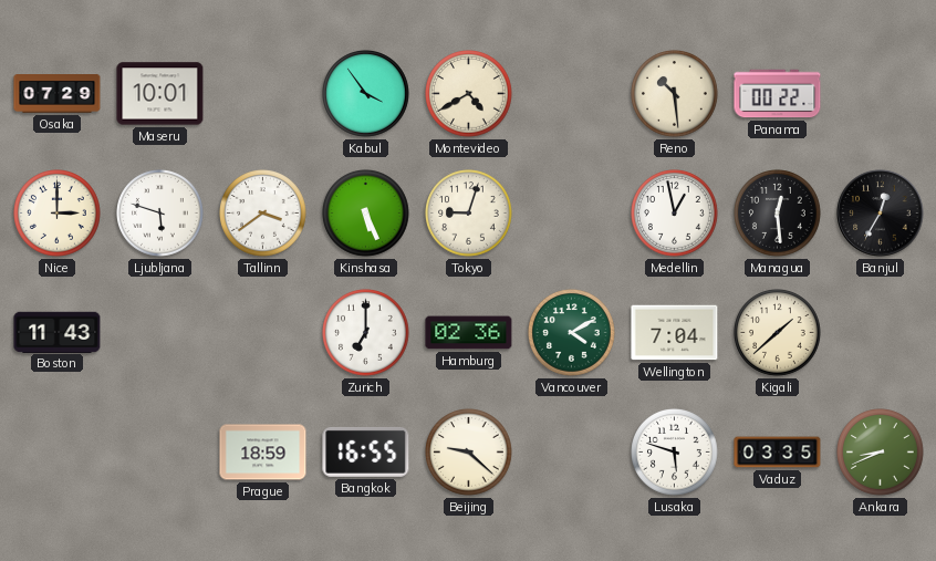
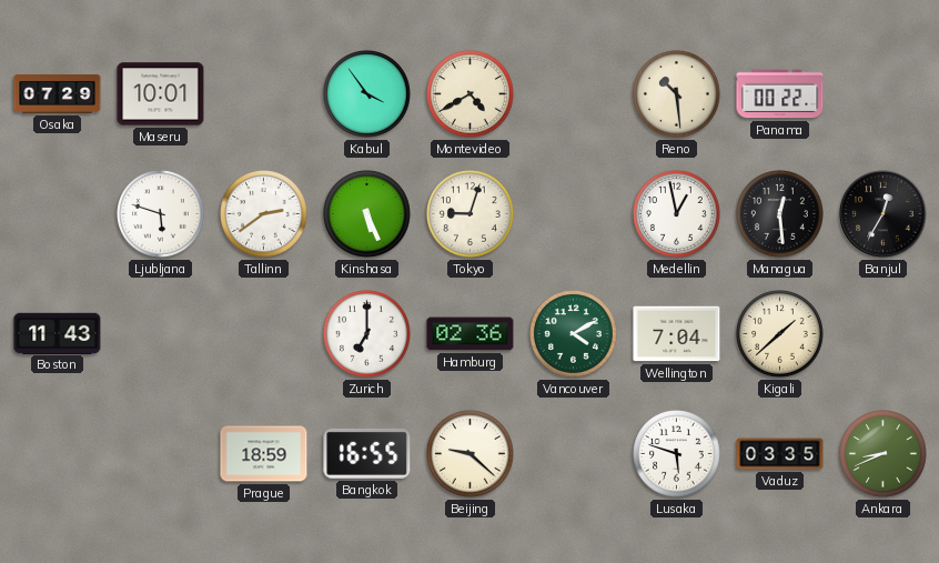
Nice: 3:00 -> none (58, 214)
Tallinn: 3:39 -> 2:39 (264, 214)
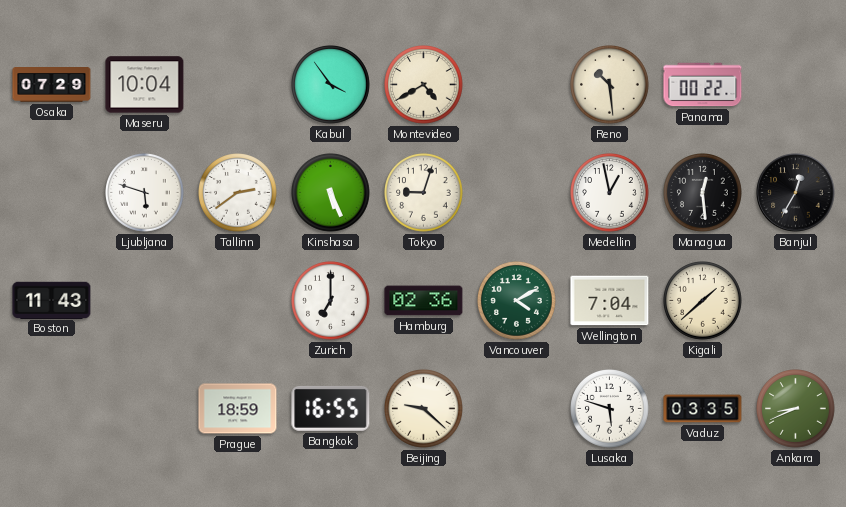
Maseru: 10:01 -> 10:04 (145, 85)
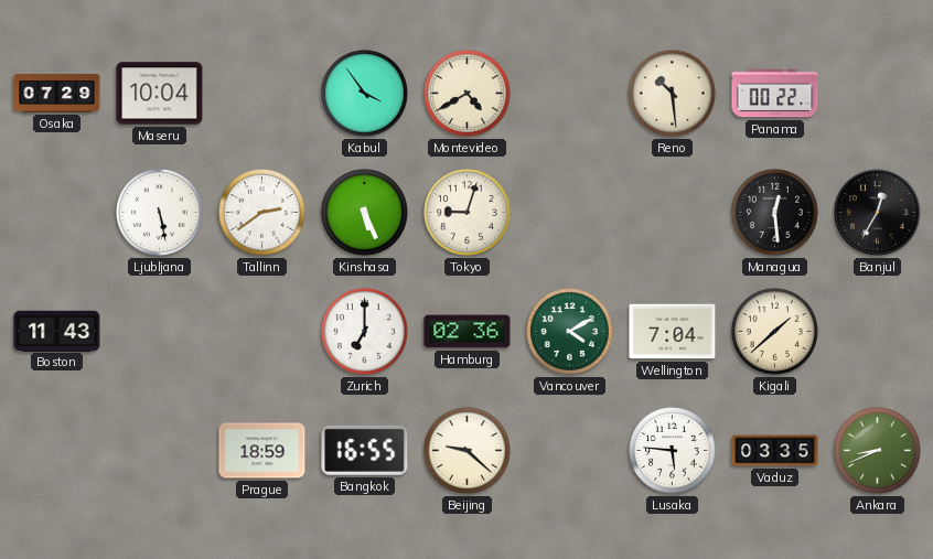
Ljubljana: 5:48 -> 5:28 (160, 213)
Medellin: 12:58 -> none (610, 193)
Lusaka: 5:48 -> 5:46 (673, 451)
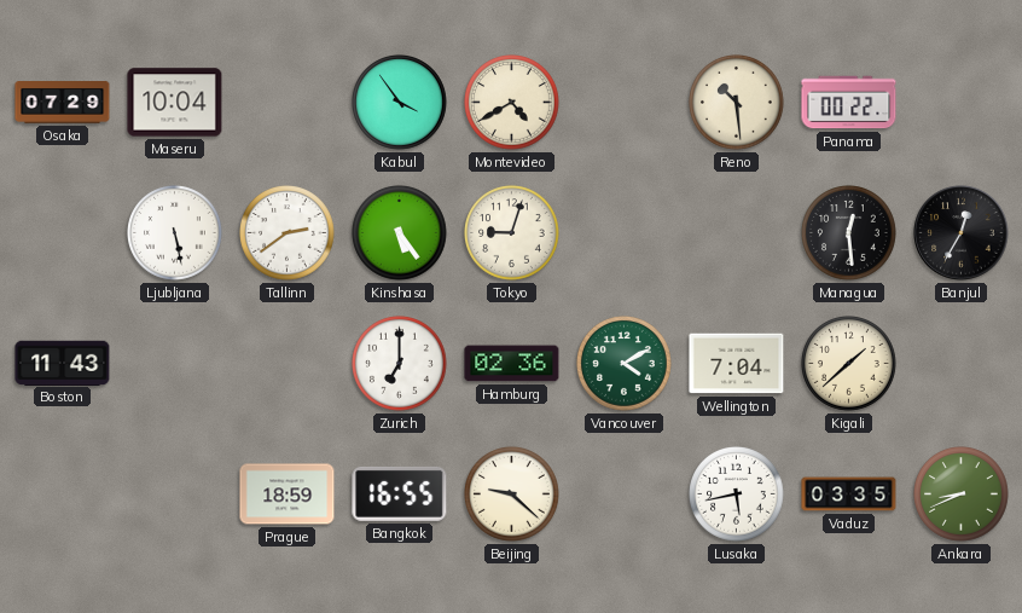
Kinshasa: 5:26 -> 5:24 (400, 233)
Lusaka: 5:46 -> 5:43 (737, 495)
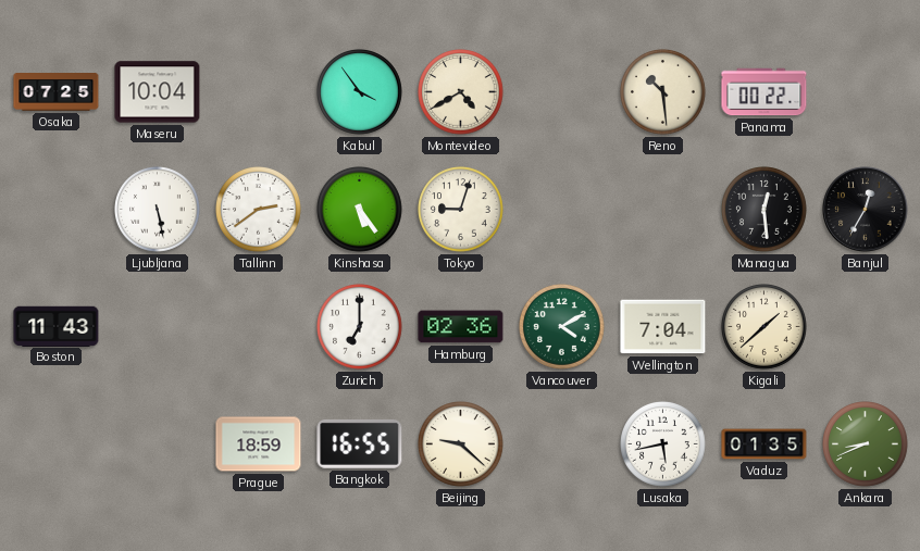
Osaka: 07:29 -> 07:25 (57, 92)
Vaduz: 03:35 -> 01:35 (764, 444)
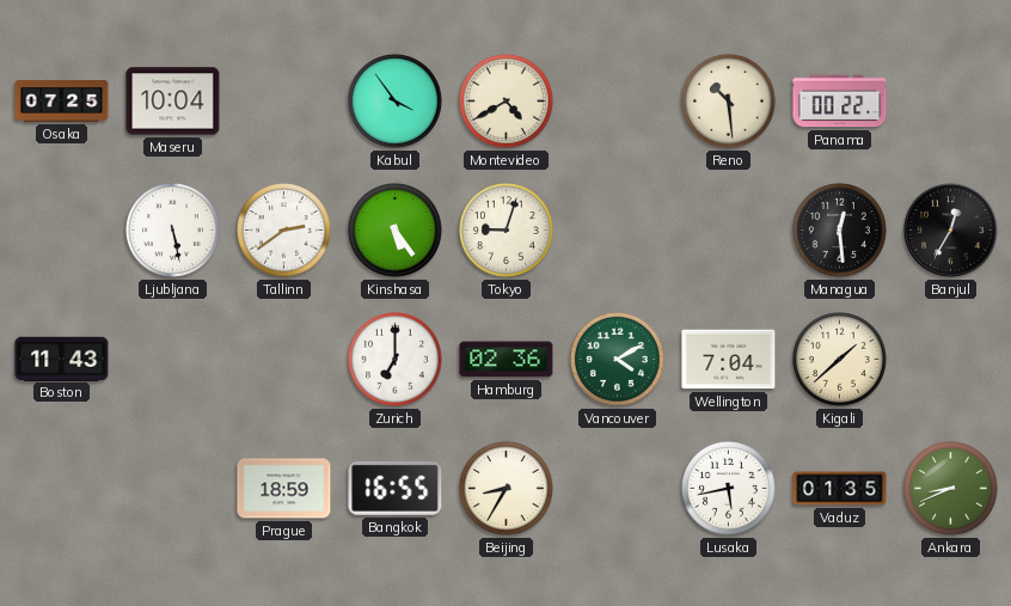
Beijing: 9:22 -> 8:35 (507, 489)
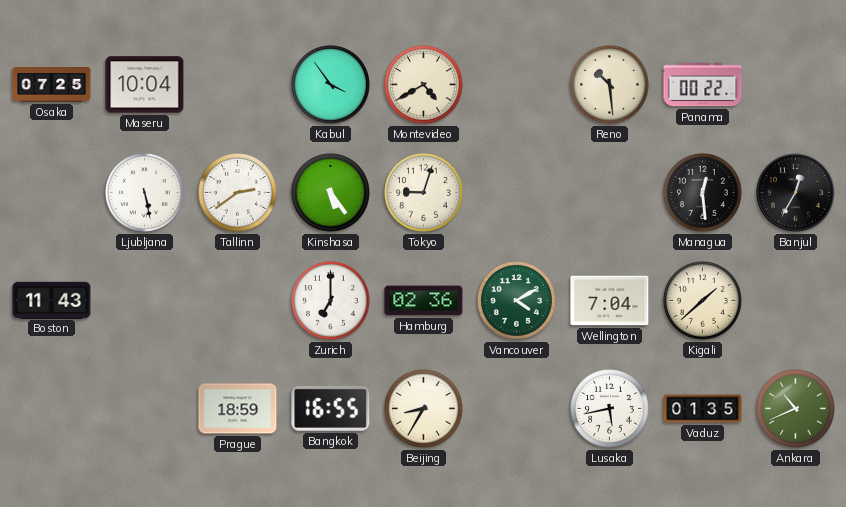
Ankara: 8:41 -> 10:41 (796, 409)
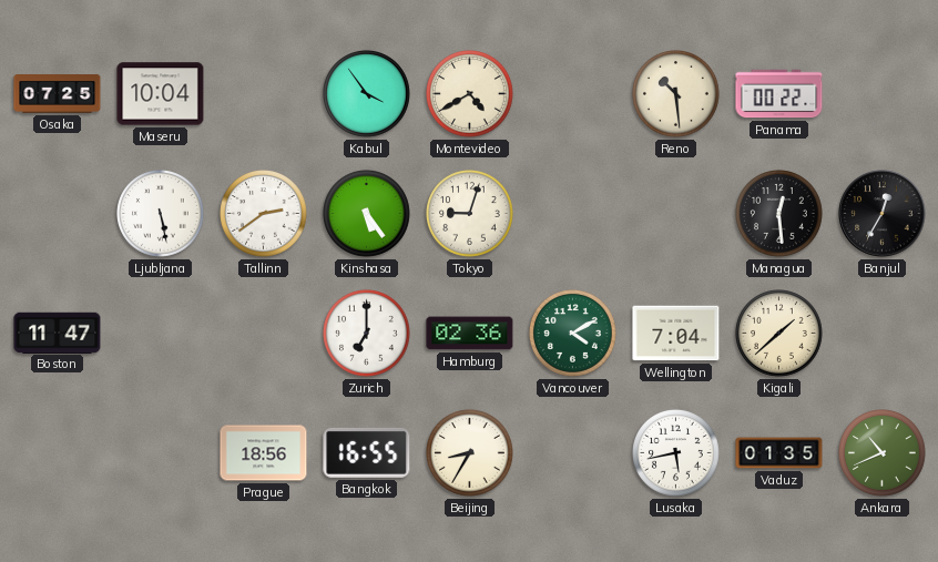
Boston: 11:43 -> 11:47 (58, 333)
Prague: 18:59 -> 18:56 (264, 453)
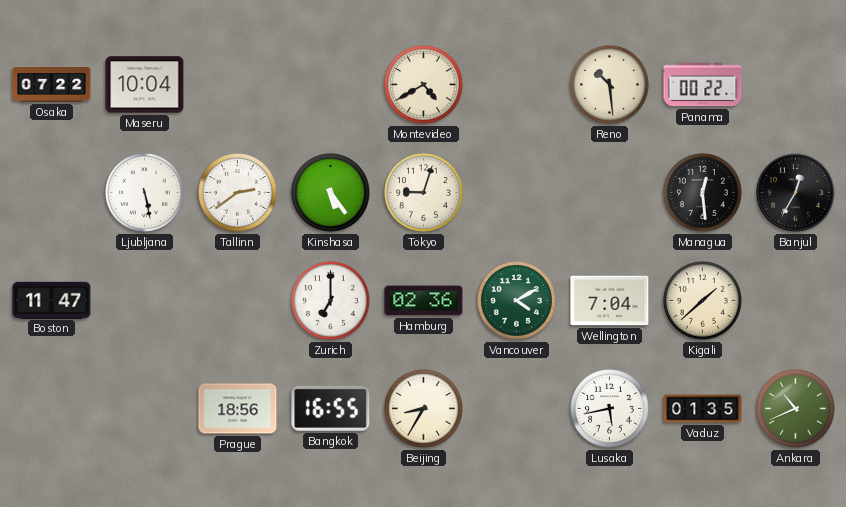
Osaka: 07:25 -> 07:22 (52, 85)
Kabul: 3:54 -> none (367, 94)
